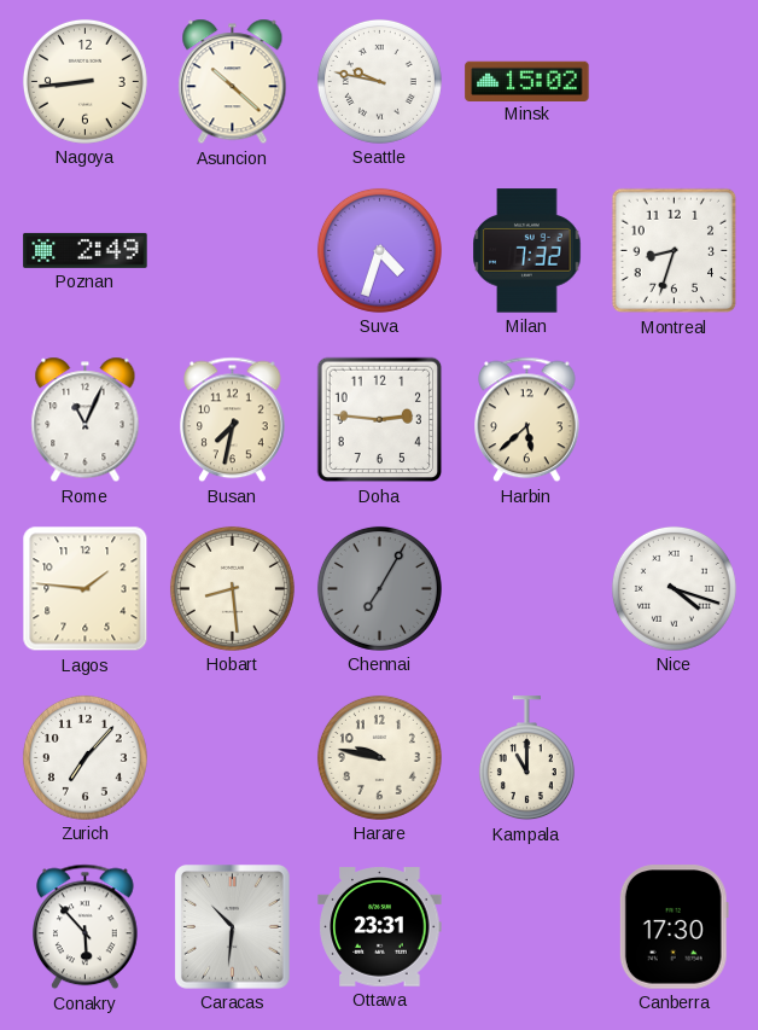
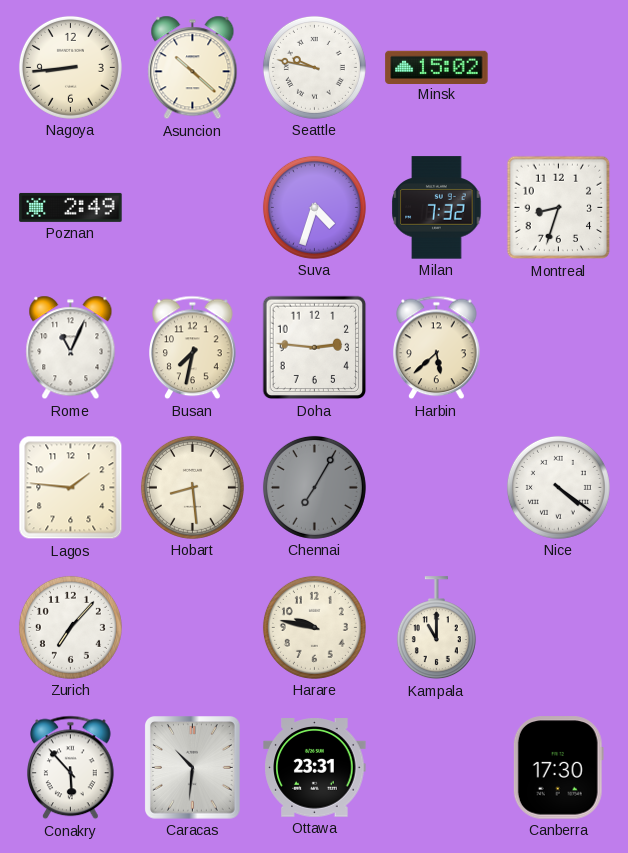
Nice: 4:18 -> 4:21 (558, 487)
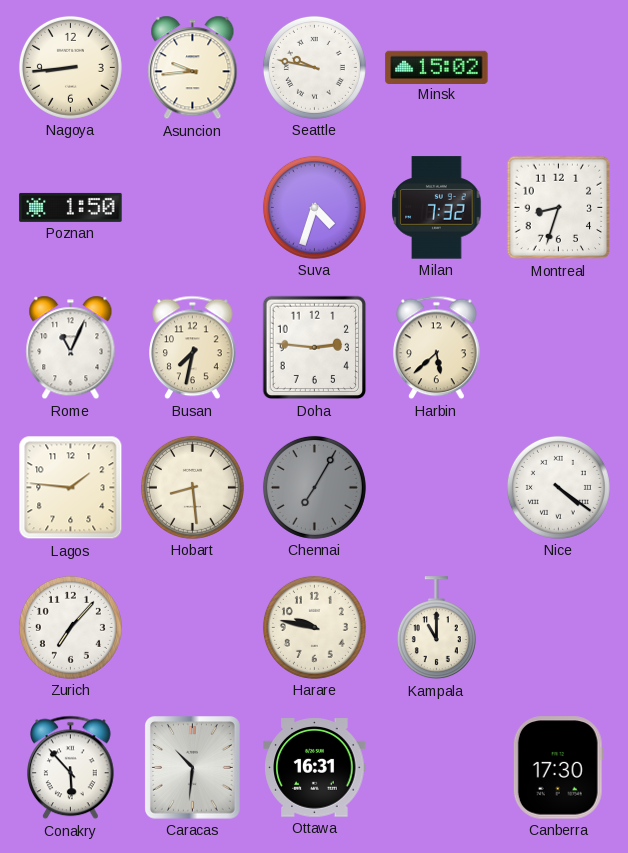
Asuncion: 10:22 -> 9:44 (193, 68)
Poznan: 2:49 -> 1:50 (71, 207)
Ottawa: 23:31 -> 16:31 (315, 768)
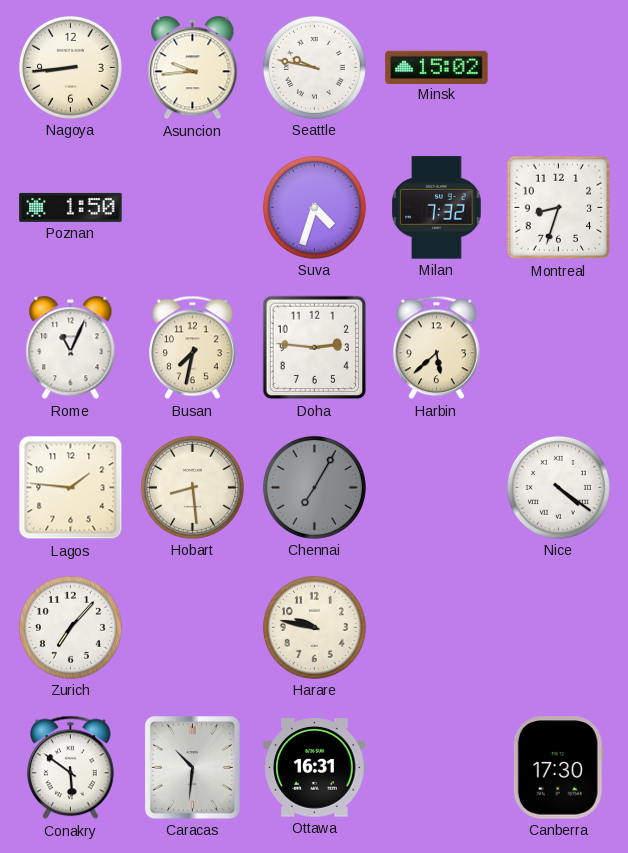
Kampala: 11:00 -> none (436, 628)
Conakry: 5:53 -> 5:51 (71, 768)
